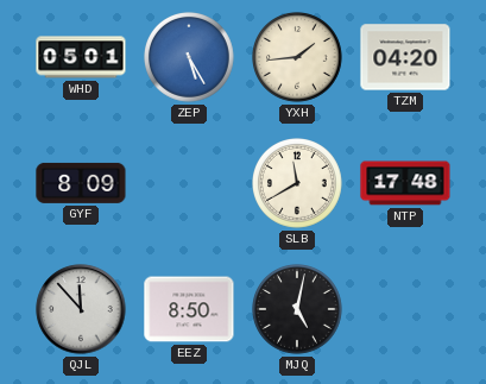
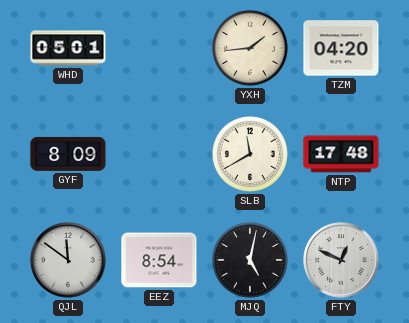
ZEP: 5:25 -> none (190, 58)
QJL: 11:53 -> 11:51 (68, 260)
EEZ: 8:50 -> 8:54 (159, 260)
FTY: none -> 12:49 (341, 260)
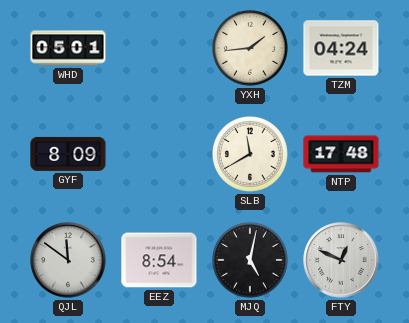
TZM: 04:20 -> 04:24 (341, 48)
